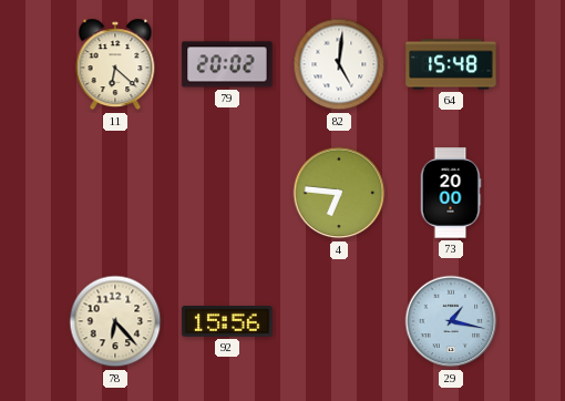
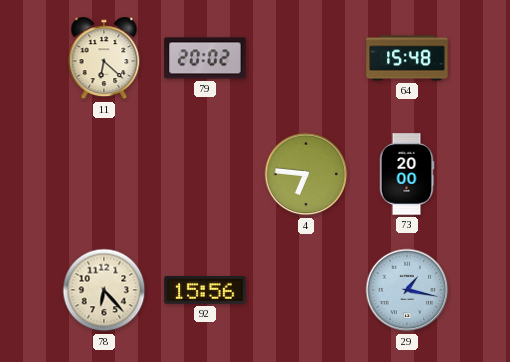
82: 5:01 -> none (339, 64)
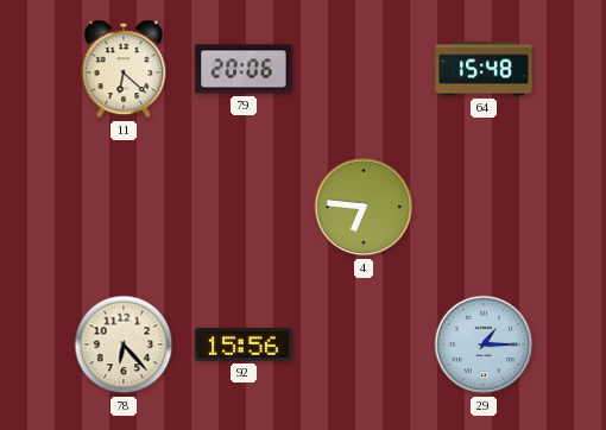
79: 20:02 -> 20:06 (244, 69)
73: 20:00 -> none (407, 174)
29: 1:17 -> 1:15 (484, 344)
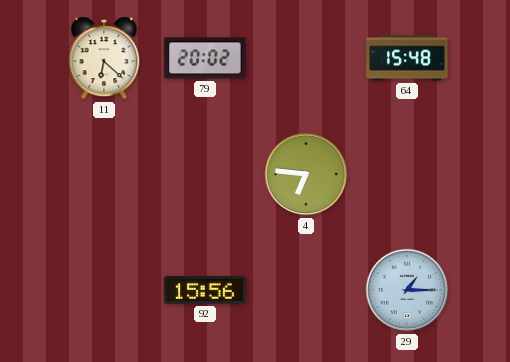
79: 20:06 -> 20:02 (205, 58)
78: 6:23 -> none (124, 344)
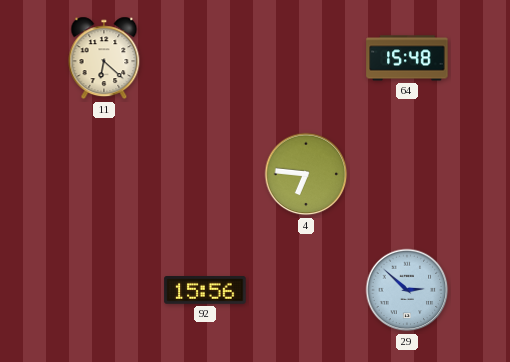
79: 20:02 -> none (205, 58)
29: 1:15 -> 2:52 (407, 290)
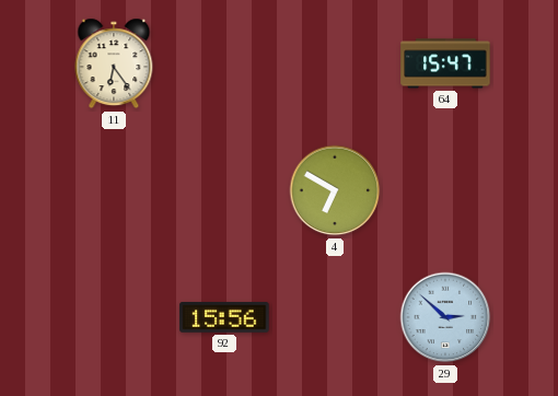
11: 6:22 -> 6:24 (114, 63)
64: 15:48 -> 15:47 (445, 63)
4: 6:46 -> 6:50 (335, 190)
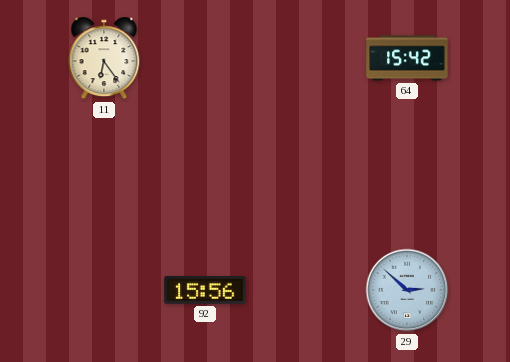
64: 15:47 -> 15:42 (407, 58)
4: 6:50 -> none (335, 190)
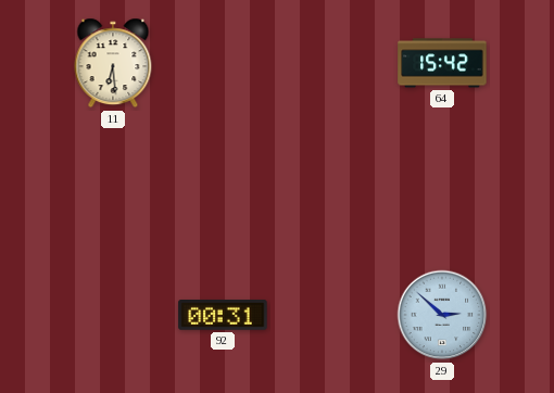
11: 6:24 -> 6:29 (113, 63)
92: 15:56 -> 00:31 (223, 316)
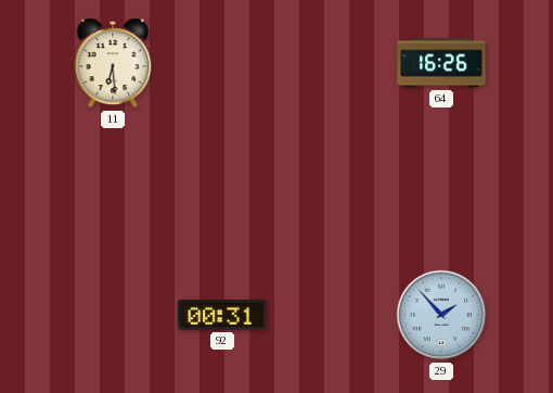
64: 15:42 -> 16:26 (441, 63)
29: 2:52 -> 1:53 (441, 315)
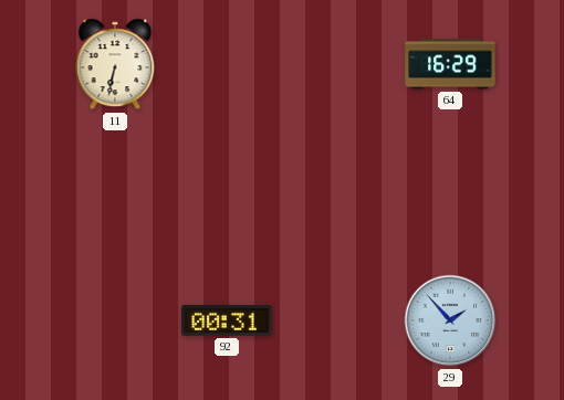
11: 6:29 -> 6:32 (115, 64)
64: 16:26 -> 16:29 (450, 64)
